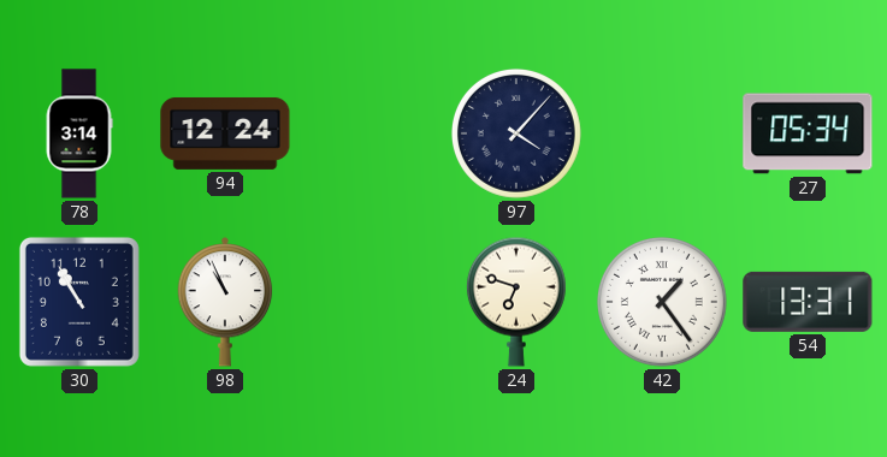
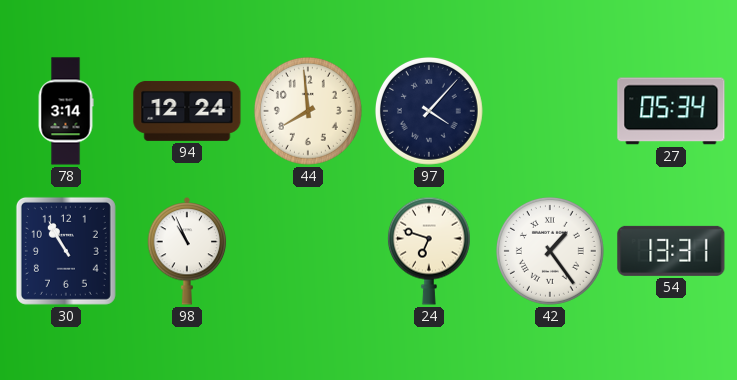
44: none -> 7:59 (308, 111)
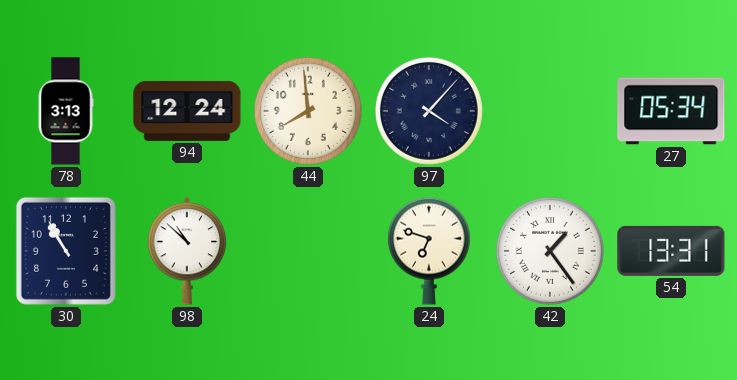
78: 3:14 -> 3:13 (66, 111)
98: 10:56 -> 10:52 (187, 251)
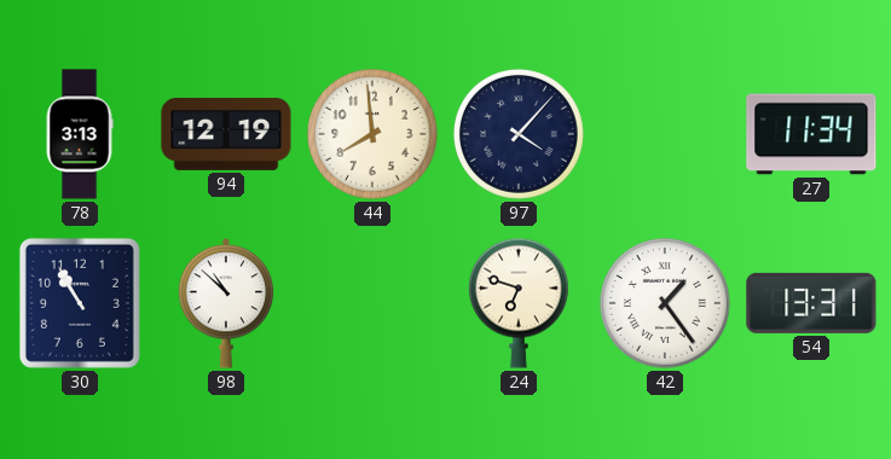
94: 12:24 -> 12:19 (226, 134)
27: 05:34 -> 11:34 (811, 134)
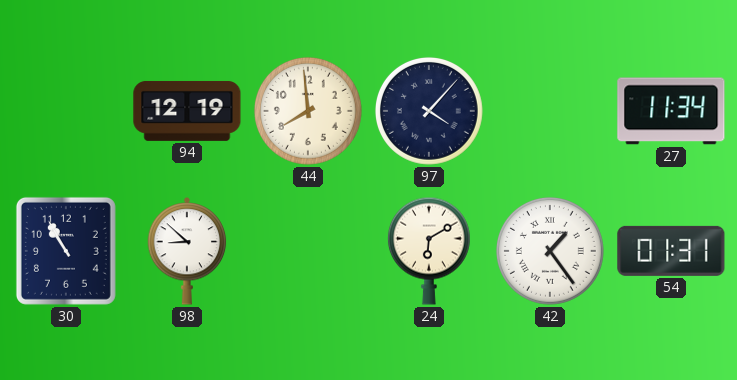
78: 3:13 -> none (80, 134)
98: 10:52 -> 8:52 (187, 251)
24: 6:48 -> 6:10 (429, 251)
54: 13:31 -> 01:31 (671, 251)
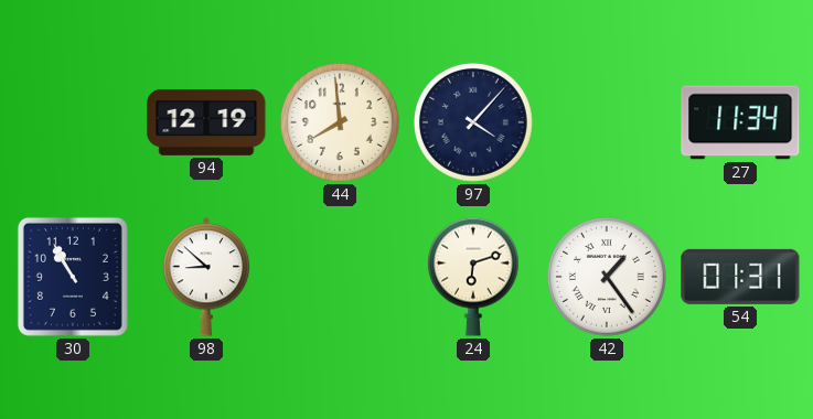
24: 6:10 -> 6:12 (473, 277)
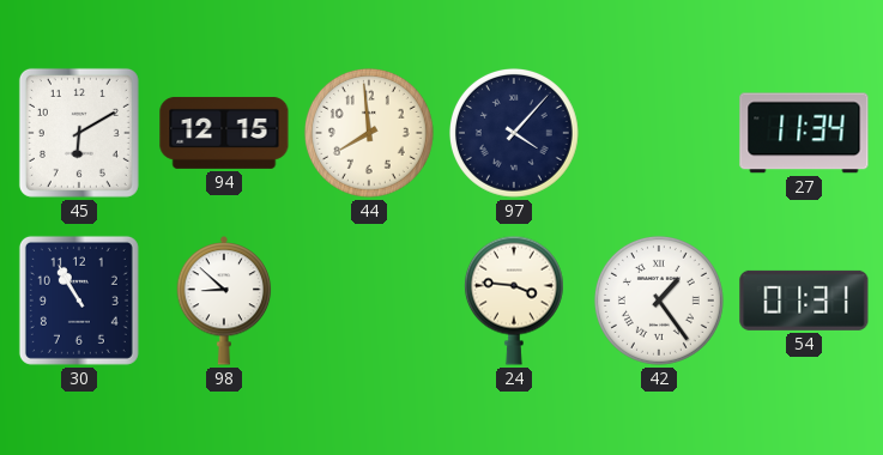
45: none -> 6:10 (79, 133)
94: 12:19 -> 12:15 (224, 133)
24: 6:12 -> 3:46 (514, 301)
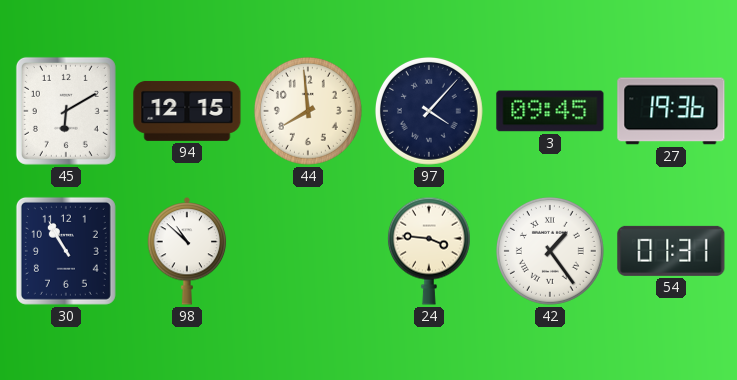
3: none -> 09:45 (550, 111)
27: 11:34 -> 19:36 (671, 111)
98: 8:52 -> 10:52 (187, 251)
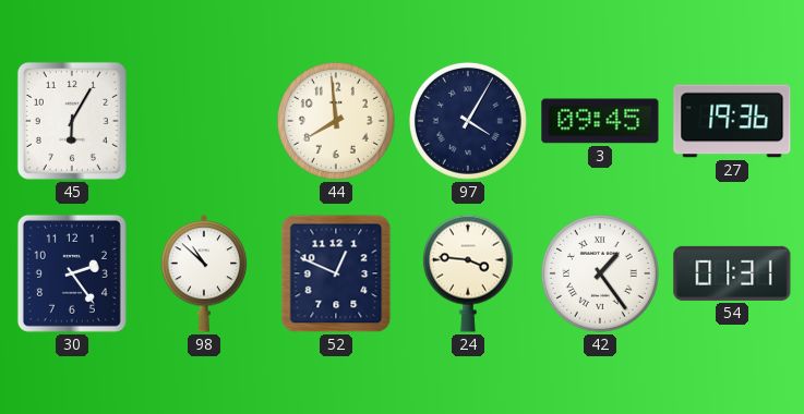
45: 6:10 -> 6:05 (72, 121)
94: 12:15 -> none (187, 111)
97: 4:07 -> 4:05 (468, 121)
30: 10:55 -> 2:24 (72, 273)
52: none -> 12:49 (336, 273)
